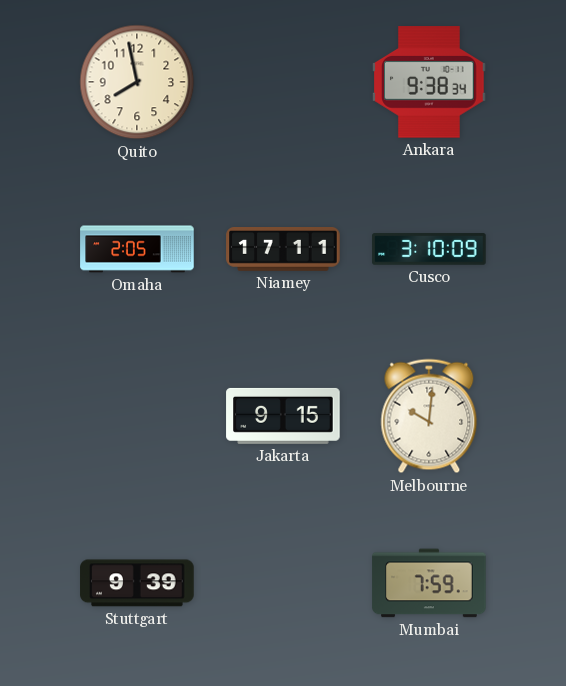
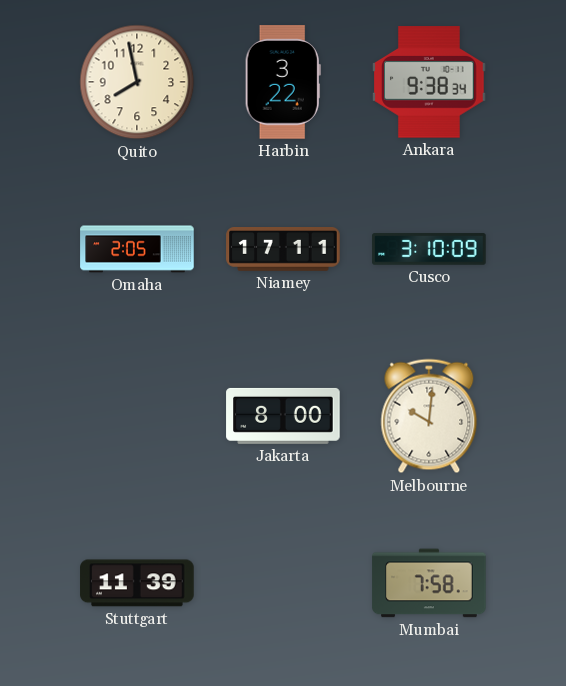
Harbin: none -> 3:22 (283, 82)
Jakarta: 9:15 -> 8:00 (283, 416)
Stuttgart: 9:39 -> 11:39 (137, 583)
Mumbai: 7:59 -> 7:58 (429, 583)
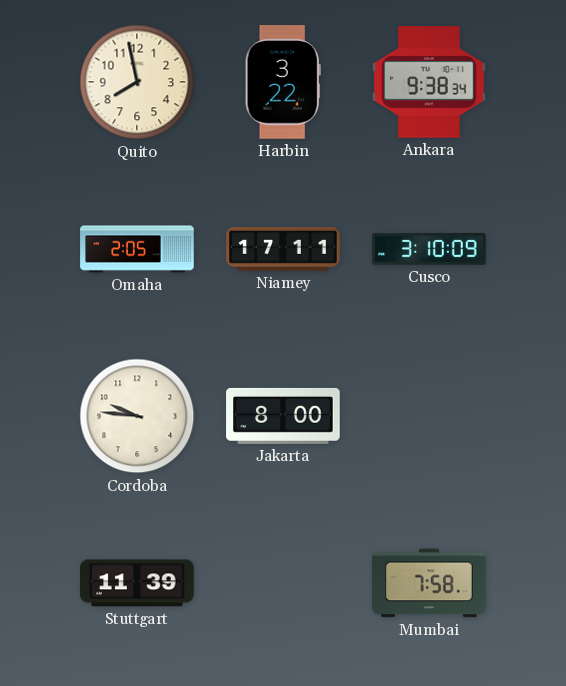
Cordoba: none -> 9:46 (137, 416)
Melbourne: 10:01 -> none (429, 416)
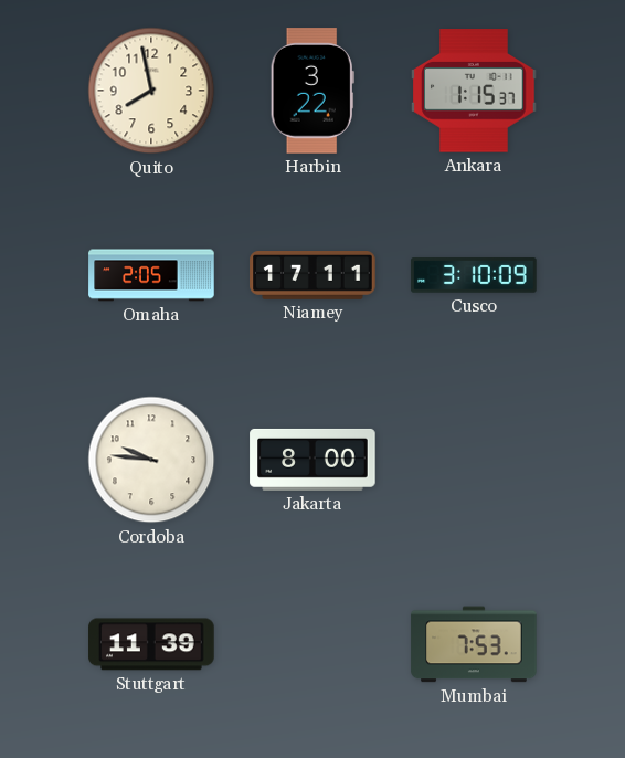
Ankara: 9:38 -> 1:15 (474, 91)
Mumbai: 7:58 -> 7:53 (474, 644)
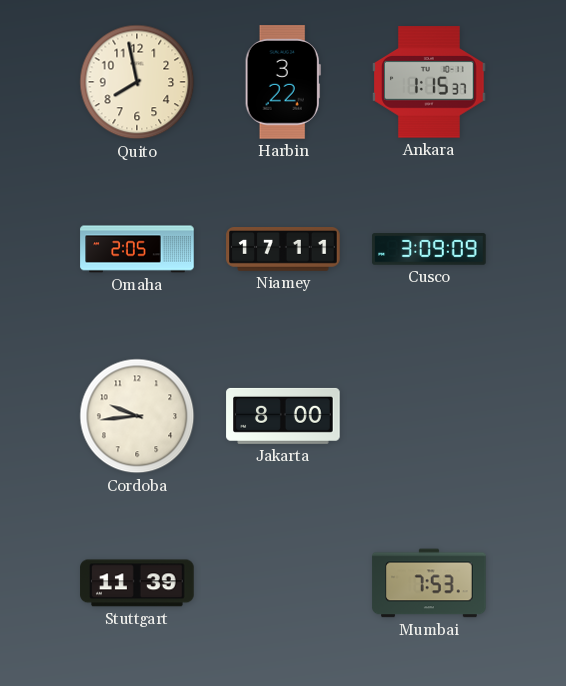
Cusco: 3:10 -> 3:09 (429, 249)
Cordoba: 9:46 -> 9:44 (137, 416)
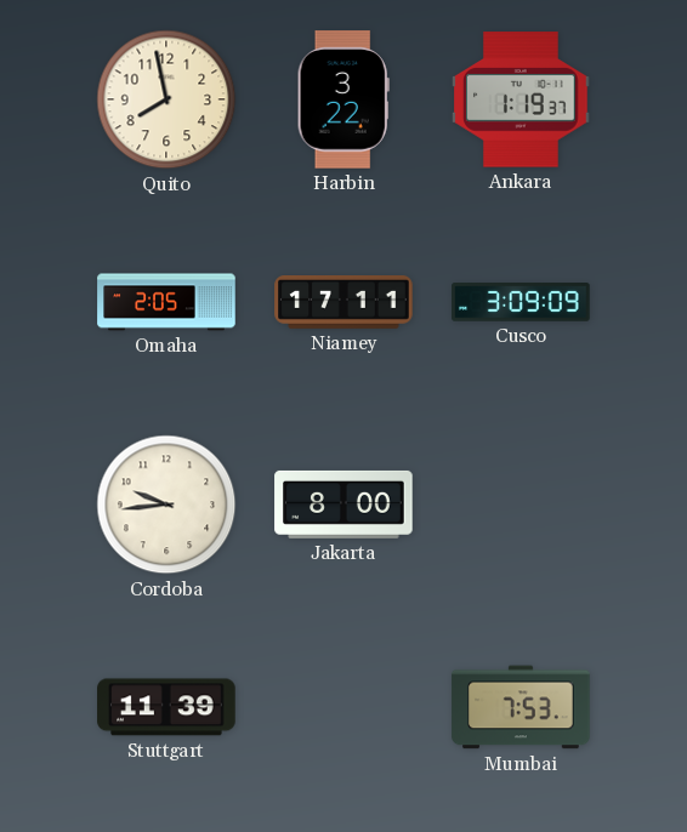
Ankara: 1:15 -> 1:19 (521, 99)
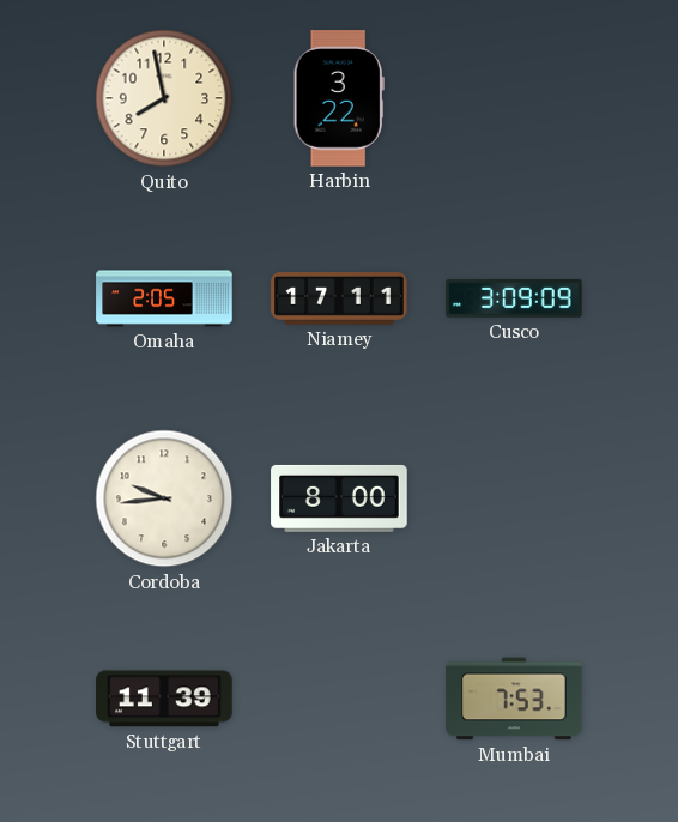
Ankara: 1:19 -> none (521, 99)
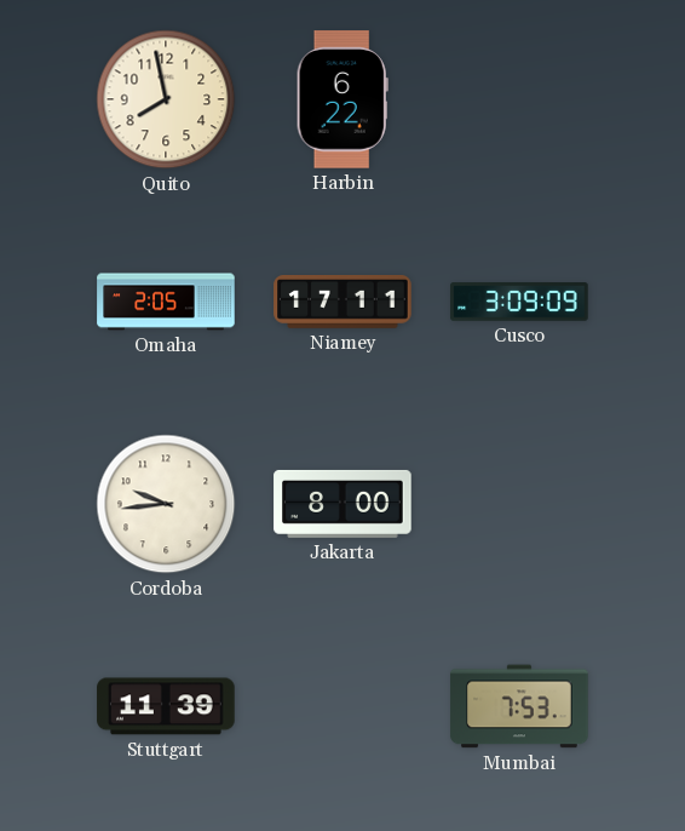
Harbin: 3:22 -> 6:22 (342, 99)
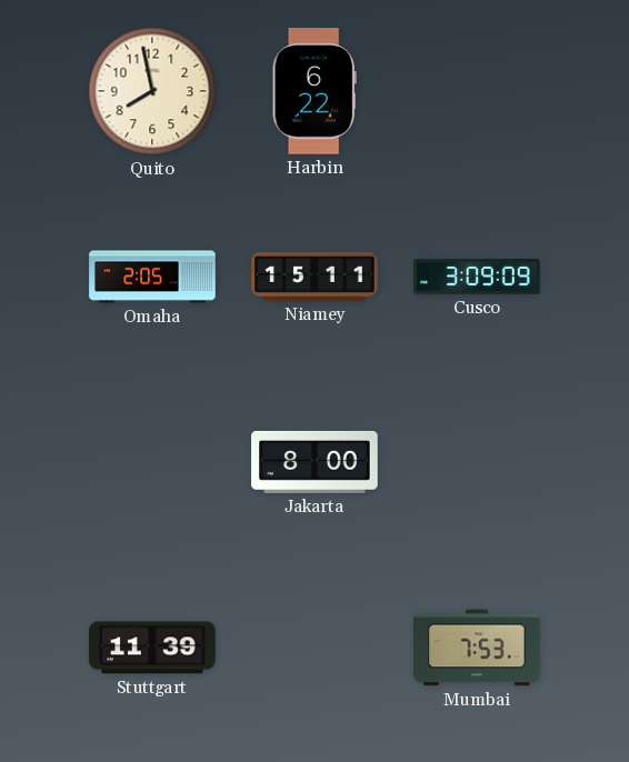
Niamey: 17:11 -> 15:11 (314, 278)
Cordoba: 9:44 -> none (166, 504)
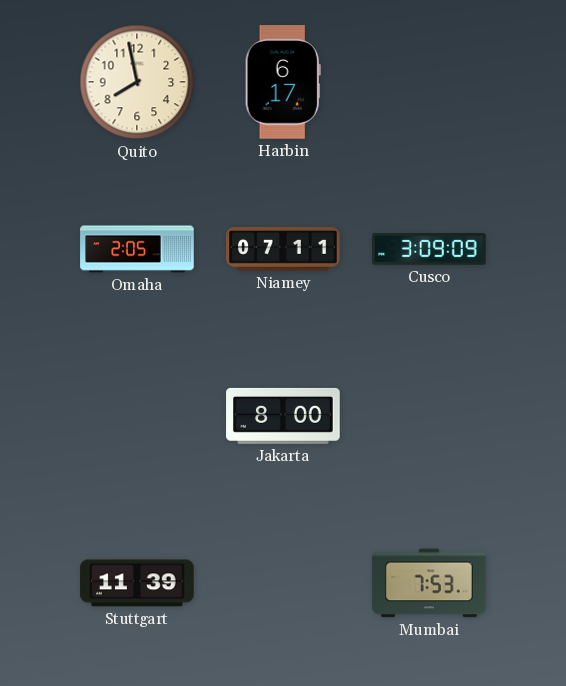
Harbin: 6:22 -> 6:17 (283, 82)
Niamey: 15:11 -> 07:11 (283, 250)
